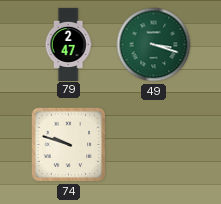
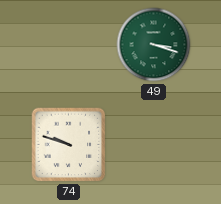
79: 2:47 -> none (68, 44)
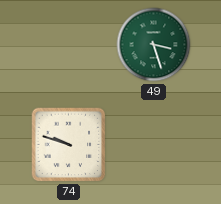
49: 3:18 -> 3:27 (154, 45)
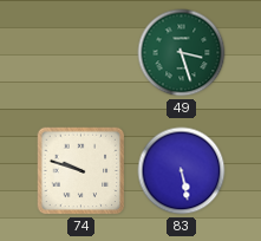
83: none -> 5:28 (182, 171)
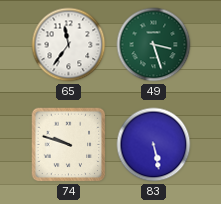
65: none -> 11:36 (69, 45)
